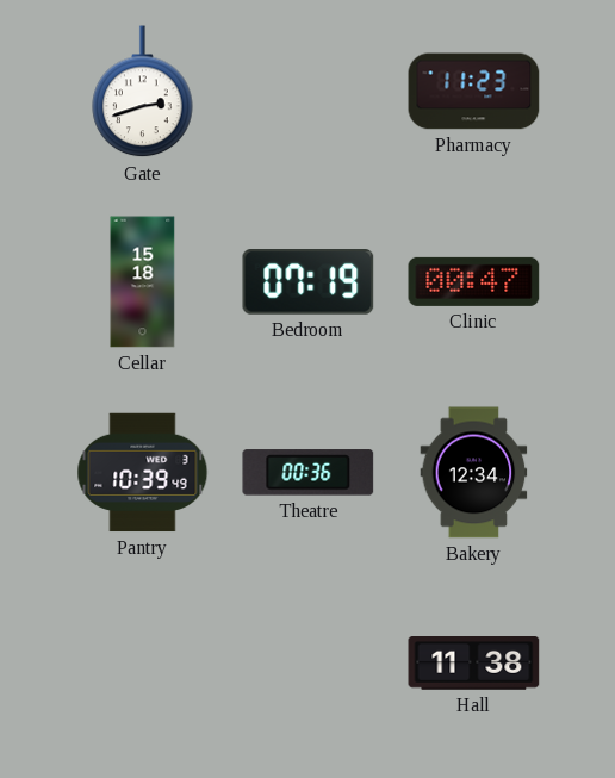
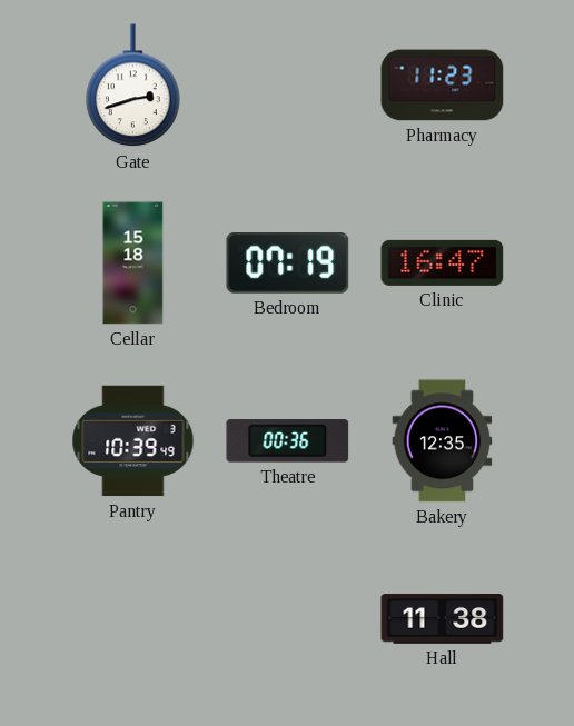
Clinic: 00:47 -> 16:47 (443, 262)
Bakery: 12:34 -> 12:35 (443, 441)
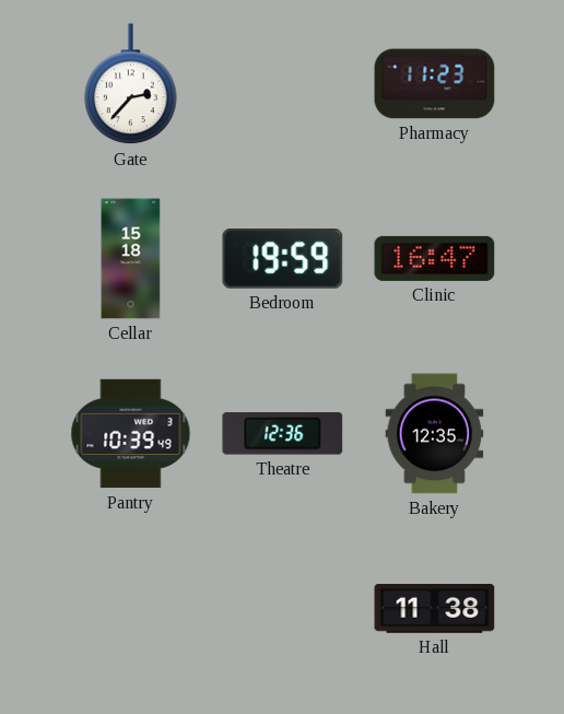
Gate: 2:42 -> 2:37 (131, 84)
Bedroom: 07:19 -> 19:59 (283, 259)
Theatre: 00:36 -> 12:36 (283, 434)
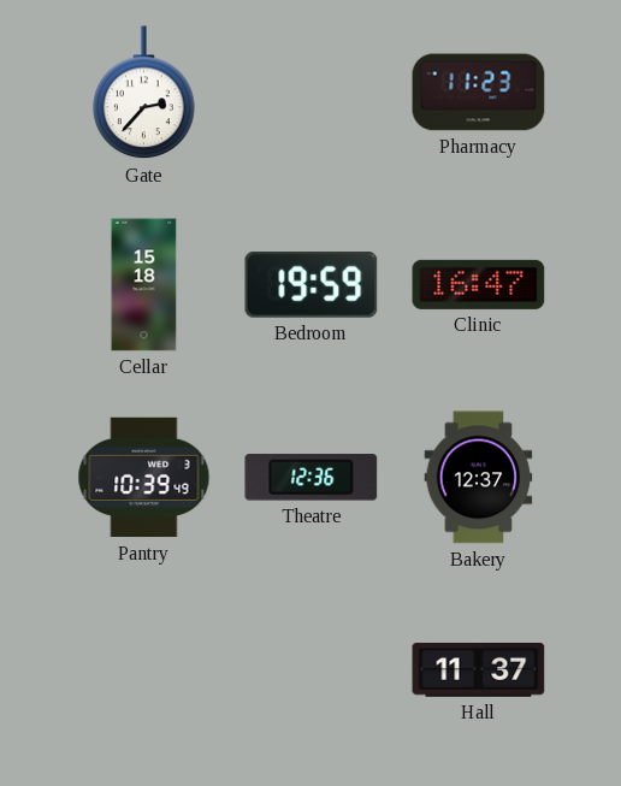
Bakery: 12:35 -> 12:37 (479, 478)
Hall: 11:38 -> 11:37 (479, 670)
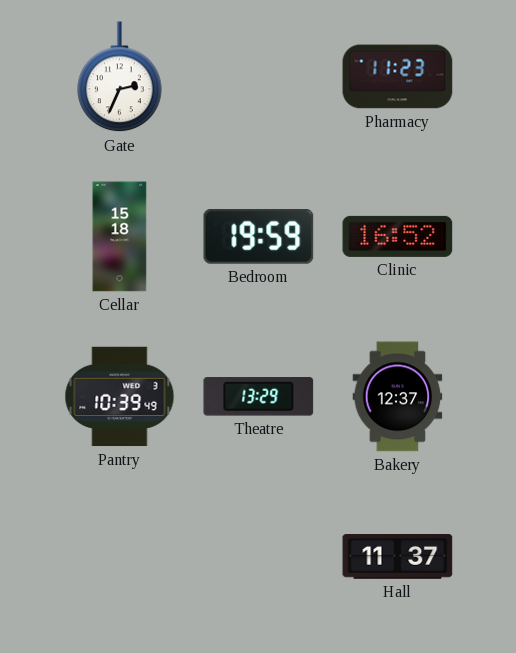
Gate: 2:37 -> 2:34 (120, 77)
Clinic: 16:47 -> 16:52 (398, 236)
Theatre: 12:36 -> 13:29 (259, 397)
